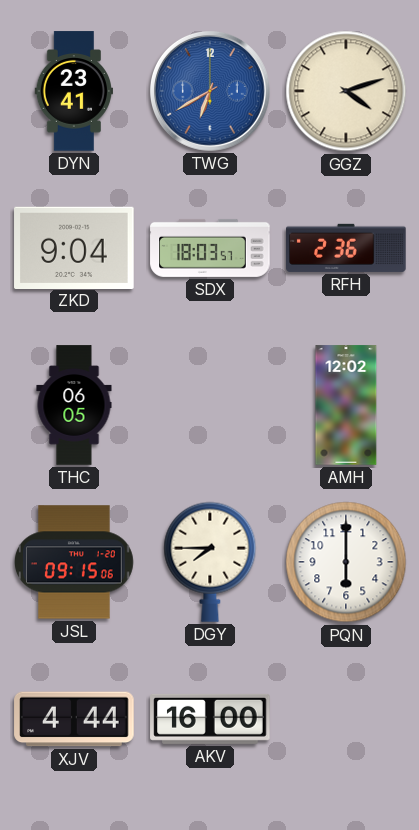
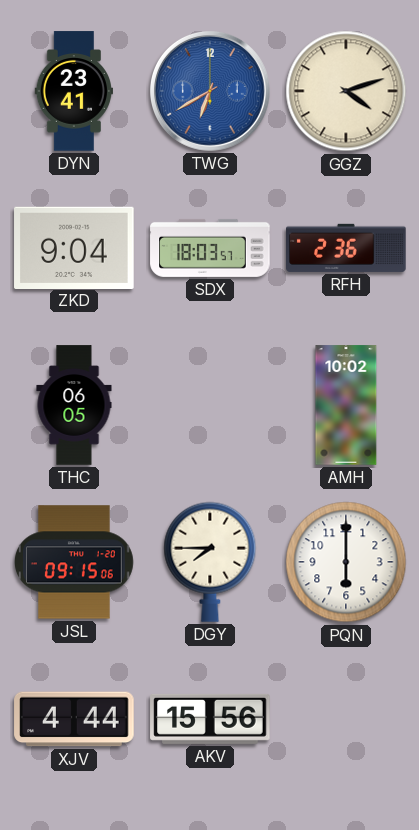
AMH: 12:02 -> 10:02 (346, 405)
AKV: 16:00 -> 15:56 (210, 719)
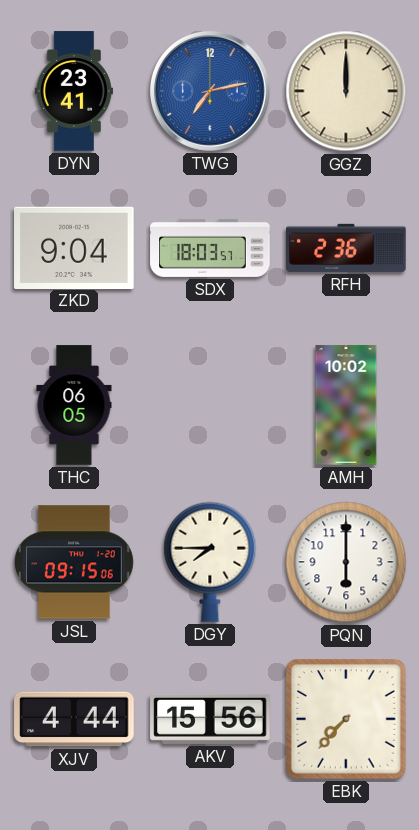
TWG: 6:40 -> 7:13 (210, 91)
GGZ: 4:12 -> 12:00 (346, 91)
EBK: none -> 7:37 (347, 720)
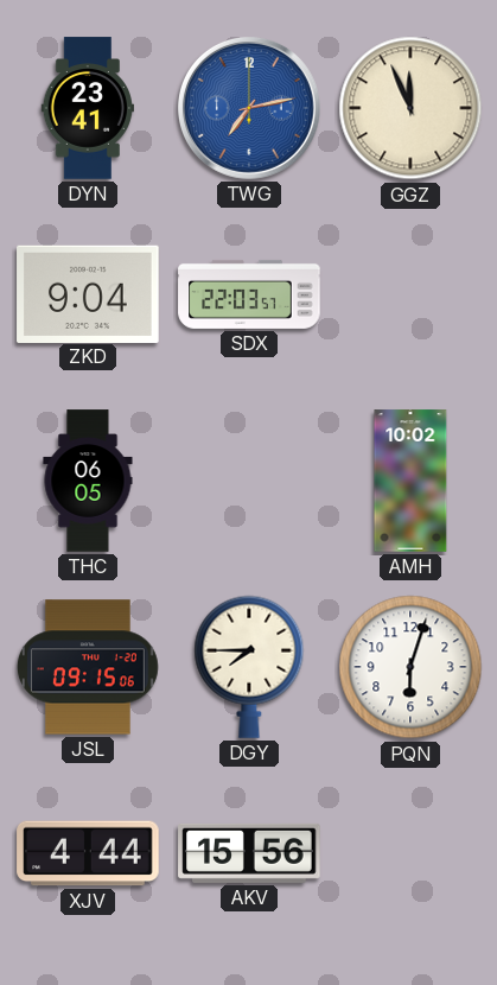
GGZ: 12:00 -> 11:56 (410, 108)
SDX: 18:03 -> 22:03 (249, 294)
RFH: 2:36 -> none (346, 248)
PQN: 6:00 -> 6:03 (410, 667)
EBK: 7:37 -> none (347, 720)
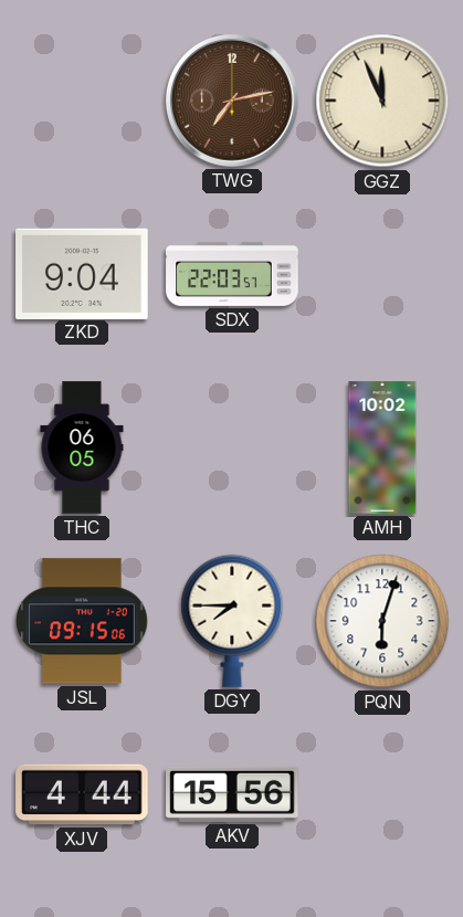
DYN: 23:41 -> none (87, 108)
TWG dial: blue -> brown (232, 101)
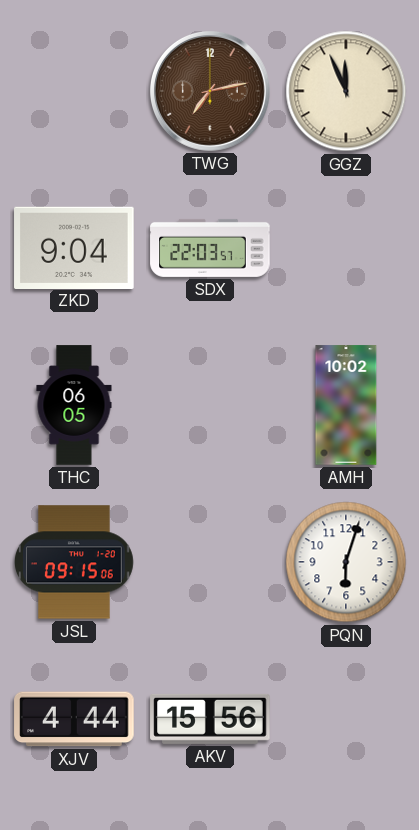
DGY: 7:45 -> none (232, 621)
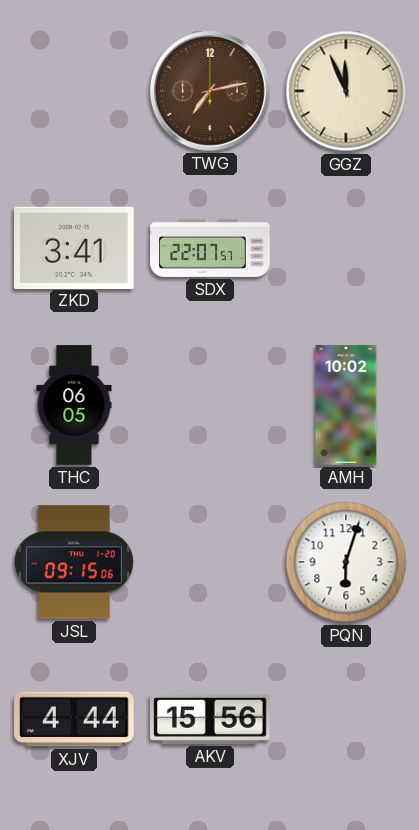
ZKD: 9:04 -> 3:41 (74, 247)
SDX: 22:03 -> 22:07 (210, 248)
